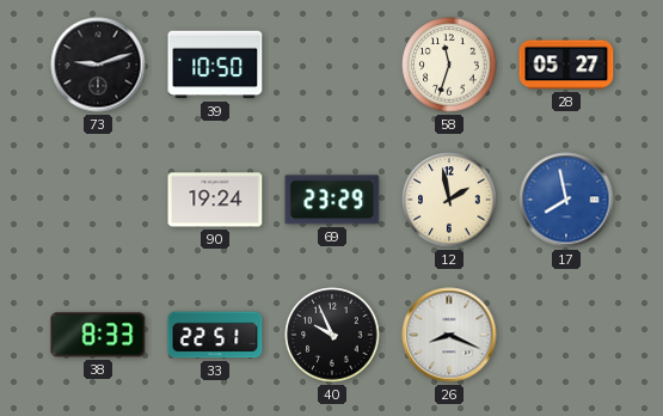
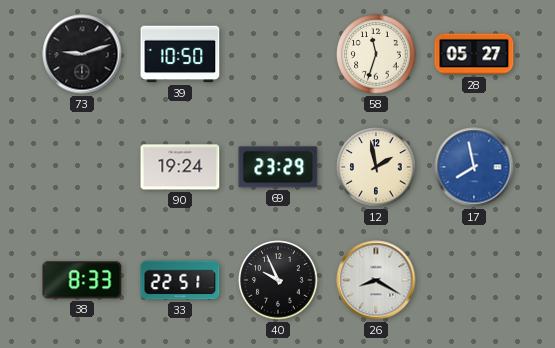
26: 8:19 -> 8:20 (376, 280)
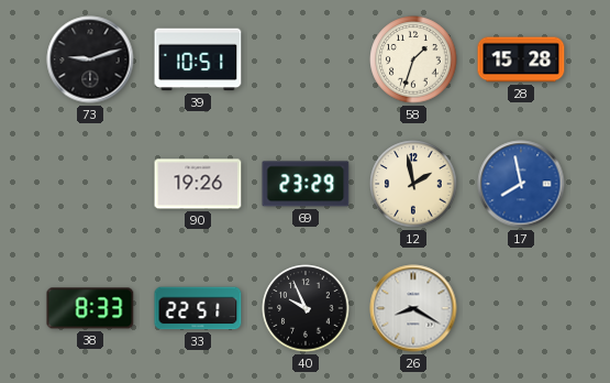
39: 10:50 -> 10:51 (198, 59)
58: 11:33 -> 1:33 (413, 59)
28: 05:27 -> 15:28 (521, 59)
90: 19:24 -> 19:26 (198, 184)
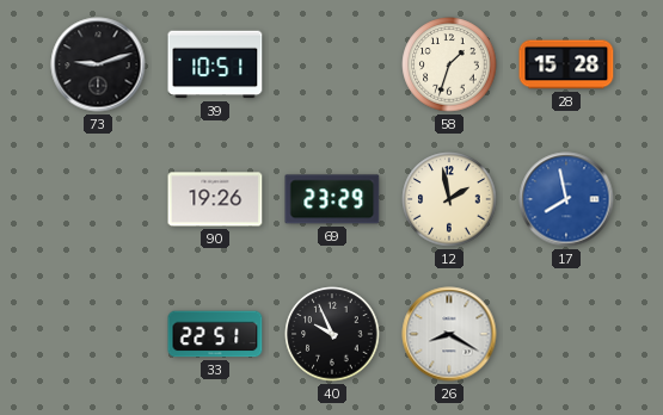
38: 8:33 -> none (90, 308)
